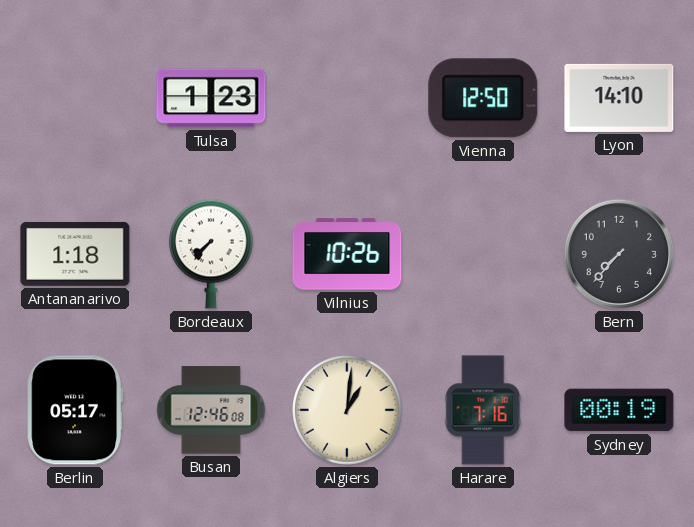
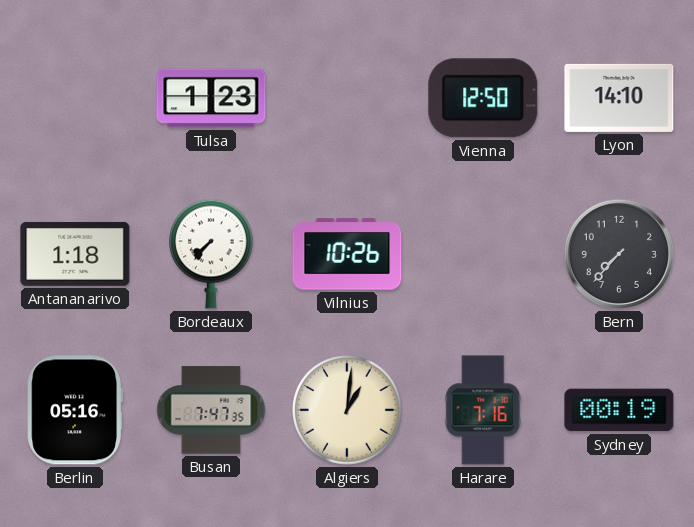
Berlin: 05:17 -> 05:16 (74, 410)
Busan: 12:46 -> 7:47 (211, 410)
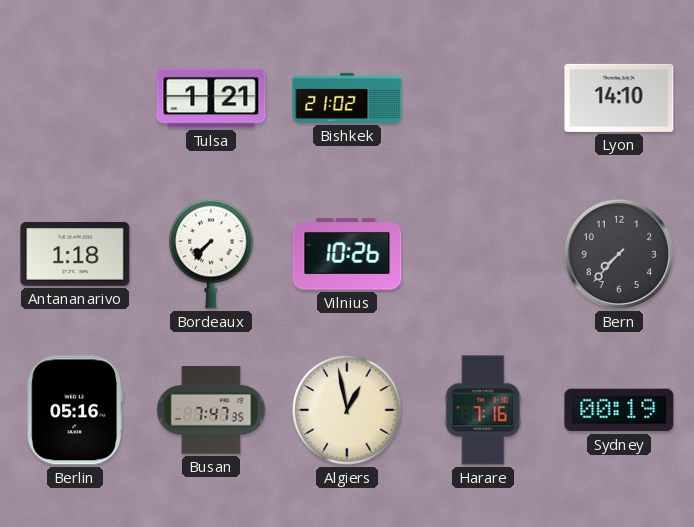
Tulsa: 1:23 -> 1:21 (211, 98)
Bishkek: none -> 21:02 (347, 98)
Vienna: 12:50 -> none (483, 98)
Algiers: 1:01 -> 12:58 (347, 410)
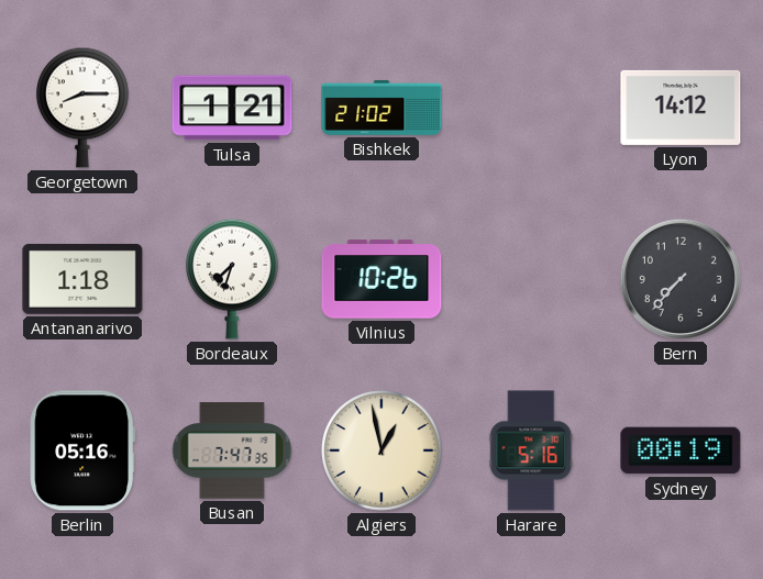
Georgetown: none -> 8:15 (84, 108)
Lyon: 14:10 -> 14:12 (681, 108)
Bordeaux: 7:37 -> 7:33 (233, 279)
Harare: 7:16 -> 5:16 (531, 450)
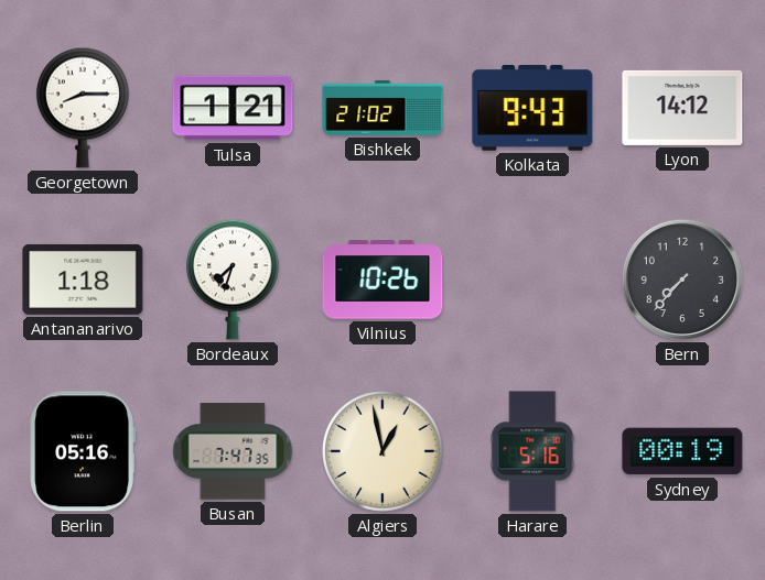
Kolkata: none -> 9:43 (532, 108)
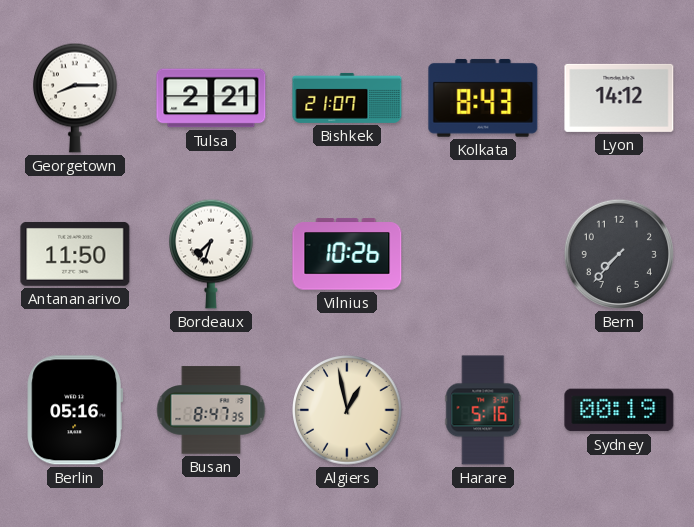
Tulsa: 1:21 -> 2:21 (211, 98)
Bishkek: 21:02 -> 21:07 (347, 98)
Kolkata: 9:43 -> 8:43 (483, 98)
Antananarivo: 1:18 -> 11:50 (75, 254)
Busan: 7:47 -> 8:47 (211, 410)
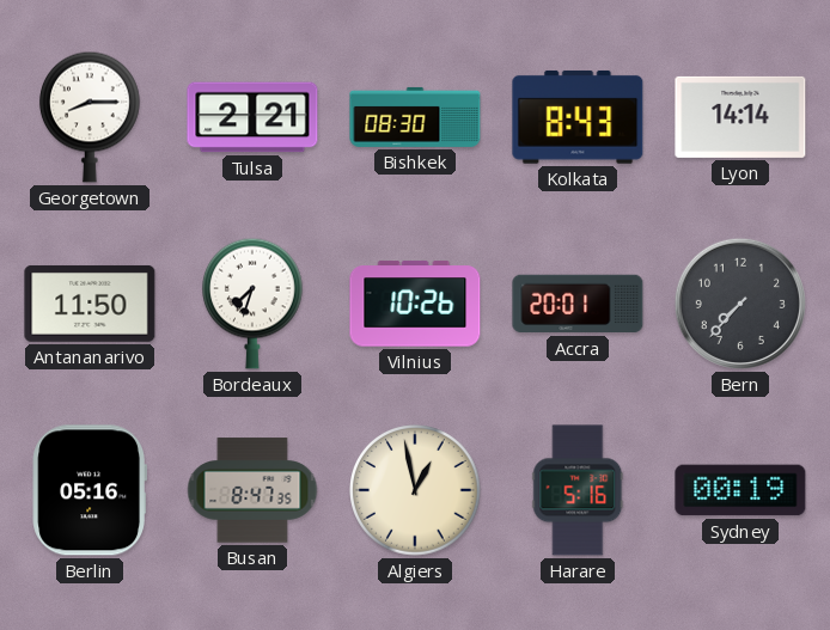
Bishkek: 21:07 -> 08:30 (415, 117)
Lyon: 14:12 -> 14:14 (740, 117)
Accra: none -> 20:01 (578, 304)
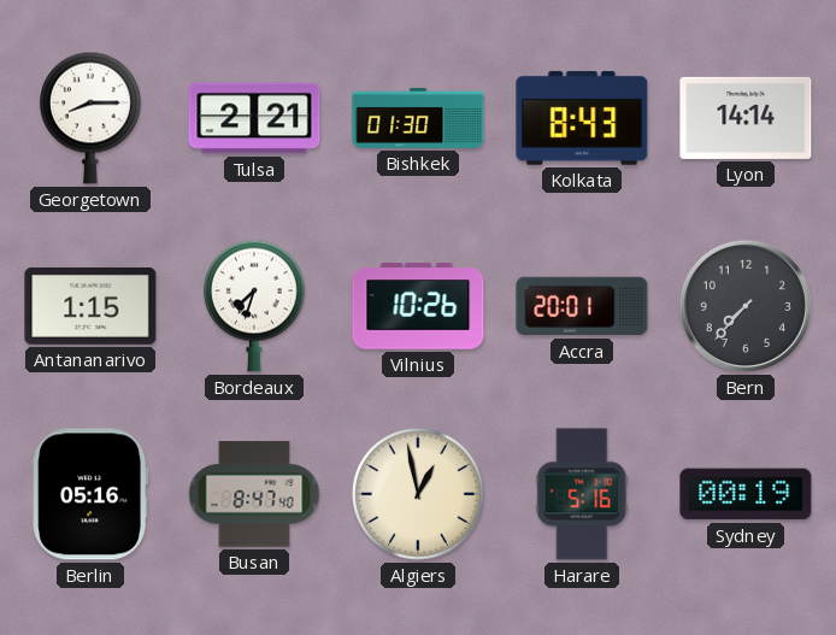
Bishkek: 08:30 -> 01:30 (418, 118)
Antananarivo: 11:50 -> 1:15 (90, 306)
Busan: 8:47:35 -> 8:47:40 (254, 494)
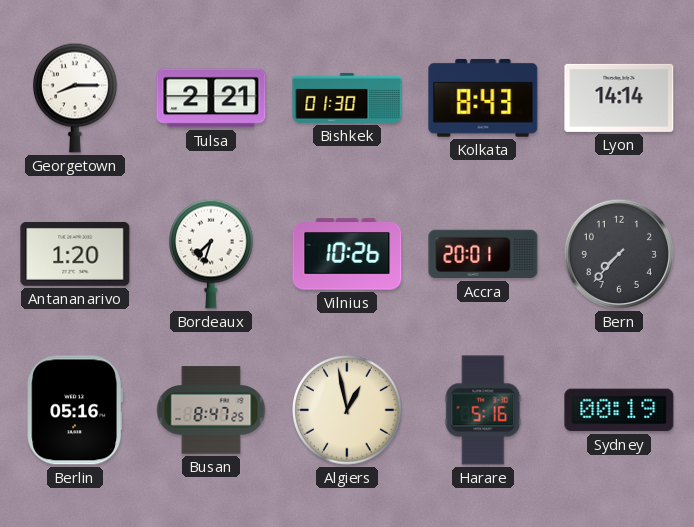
Antananarivo: 1:15 -> 1:20 (75, 254)
Busan: 8:47:40 -> 8:47:25 (211, 410)
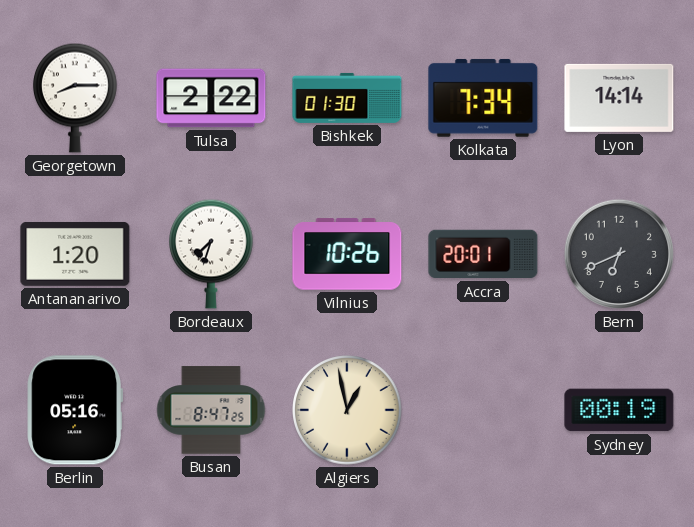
Tulsa: 2:21 -> 2:22 (211, 98)
Kolkata: 8:43 -> 7:34 (483, 98)
Bern: 7:37 -> 6:41 (619, 254)
Harare: 5:16 -> none (483, 410)
